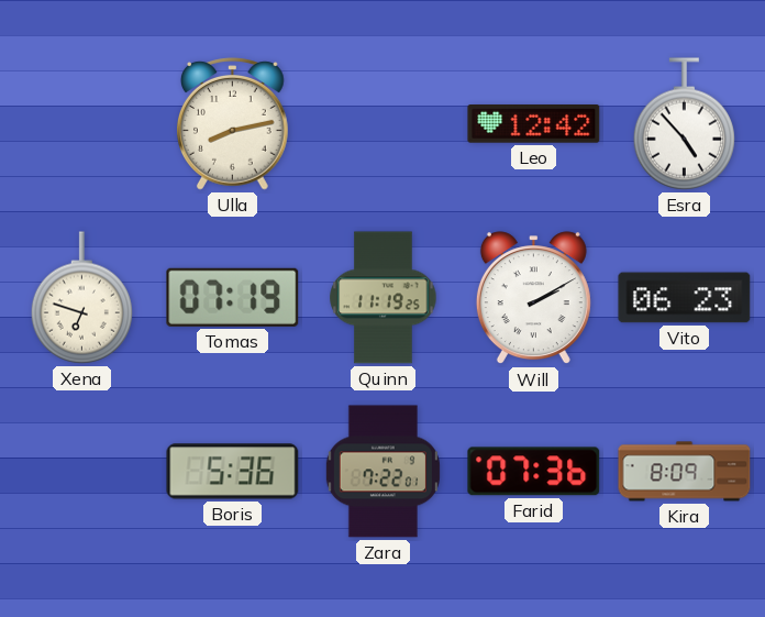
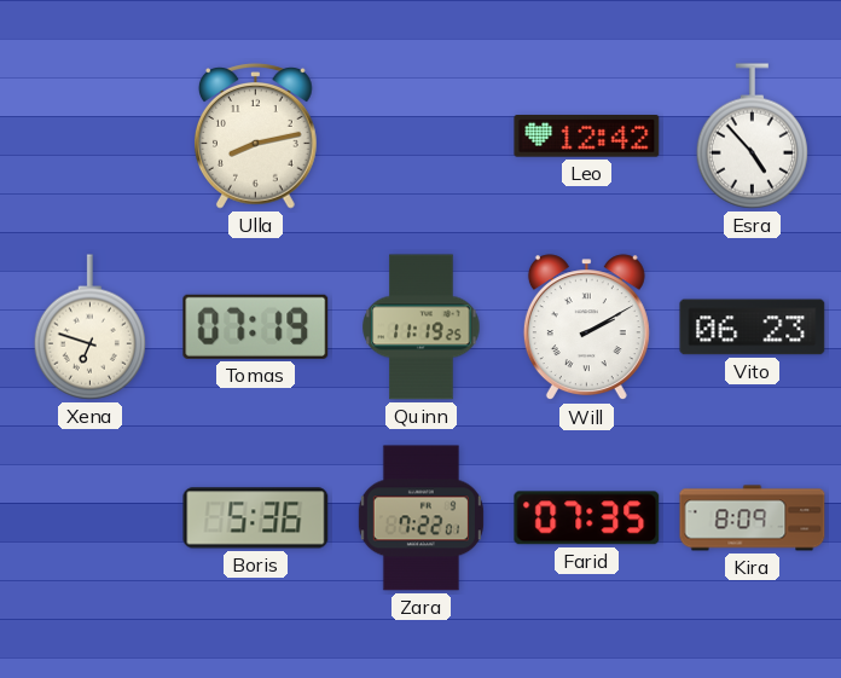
Farid: 07:36 -> 07:35 (587, 518)
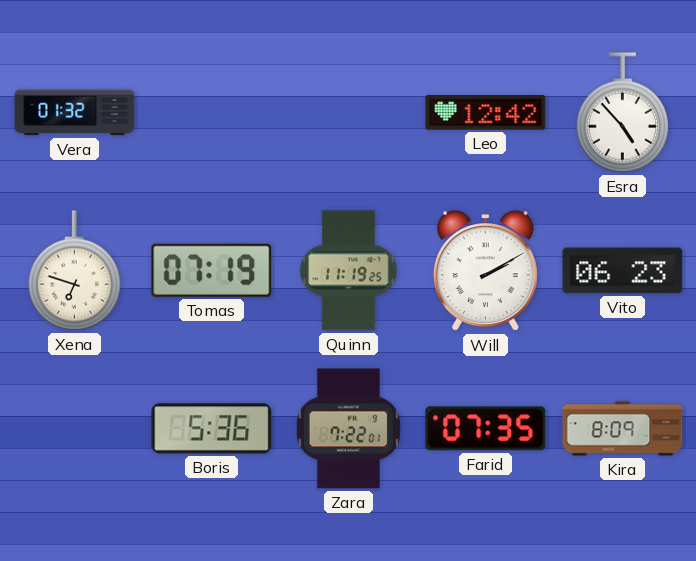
Vera: none -> 01:32 (75, 113)
Ulla: 8:13 -> none (256, 137)
